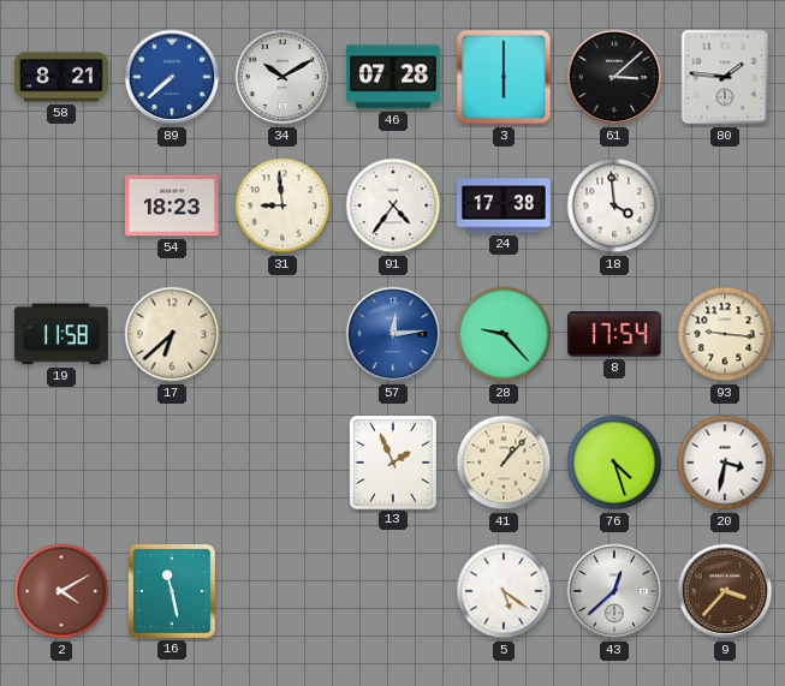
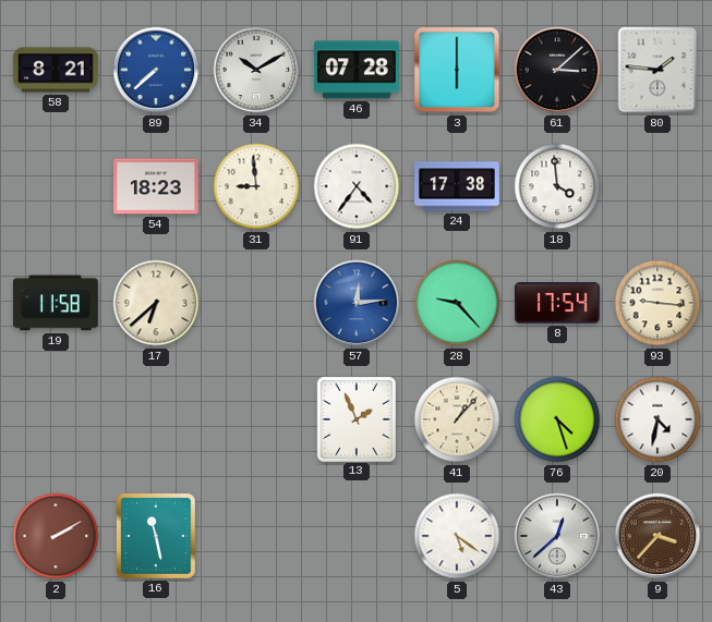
20: 3:32 -> 4:32 (657, 419)
2: 4:10 -> 2:10 (56, 536)
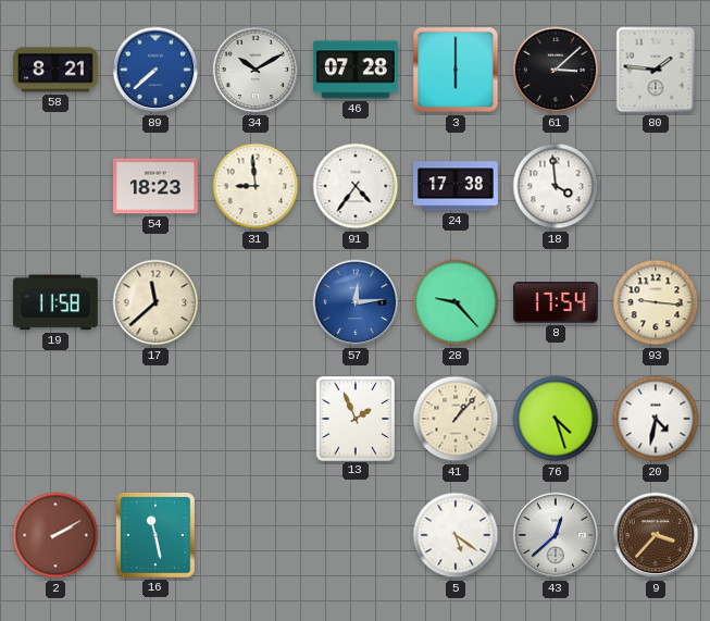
17: 6:38 -> 11:38 (155, 302)
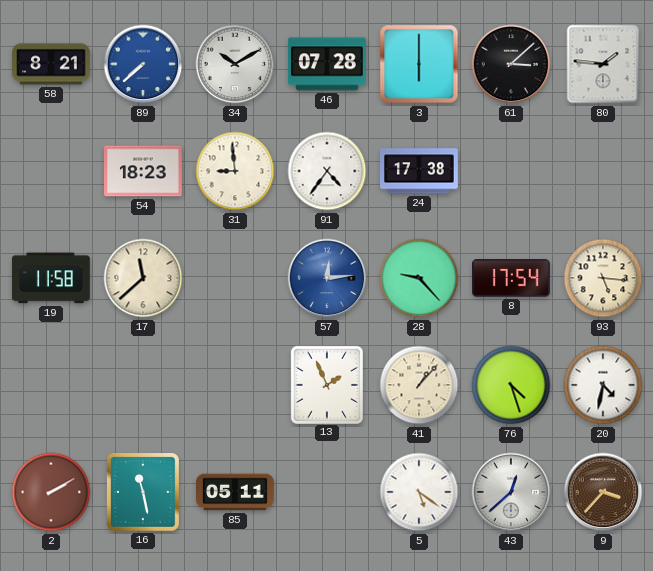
18: 3:59 -> none (556, 186)
93: 9:16 -> 5:16 (603, 278)
85: none -> 05:11 (236, 492)
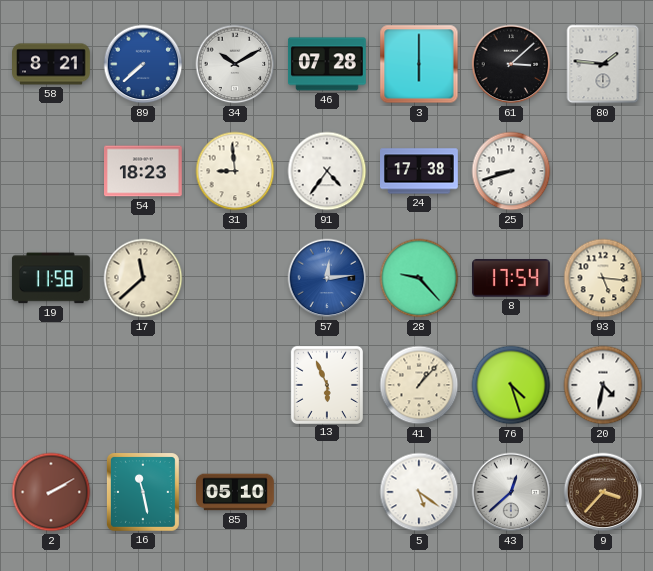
25: none -> 8:42 (511, 171)
13: 1:56 -> 5:56 (326, 384)
85: 05:11 -> 05:10 (236, 492)
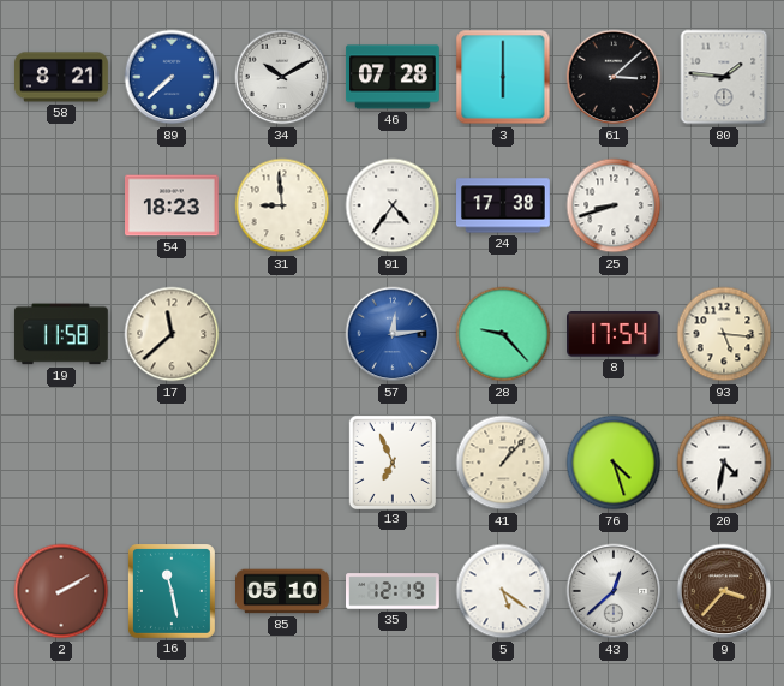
13: 5:56 -> 6:56 (391, 461)
35: none -> 12:19 (394, 591)
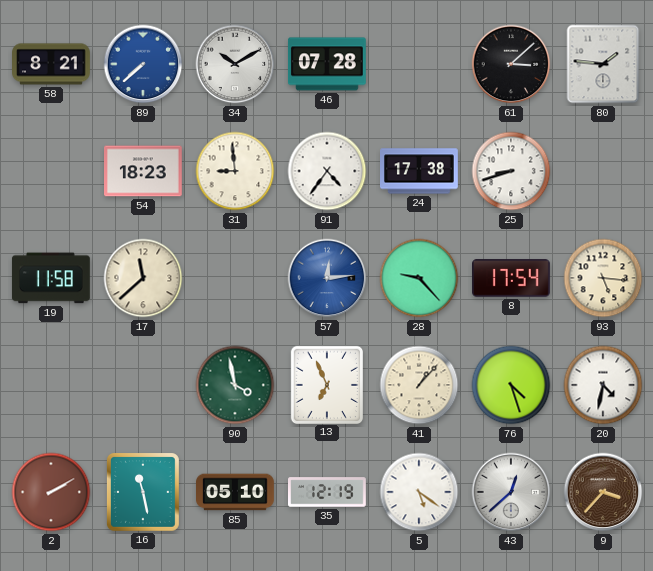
3: 6:00 -> none (503, 77)
90: none -> 3:58 (235, 385)
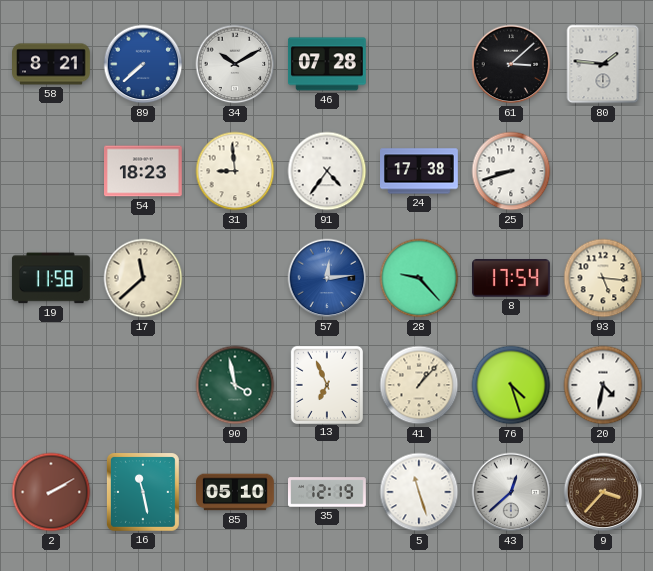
5: 5:21 -> 11:27 (419, 492)
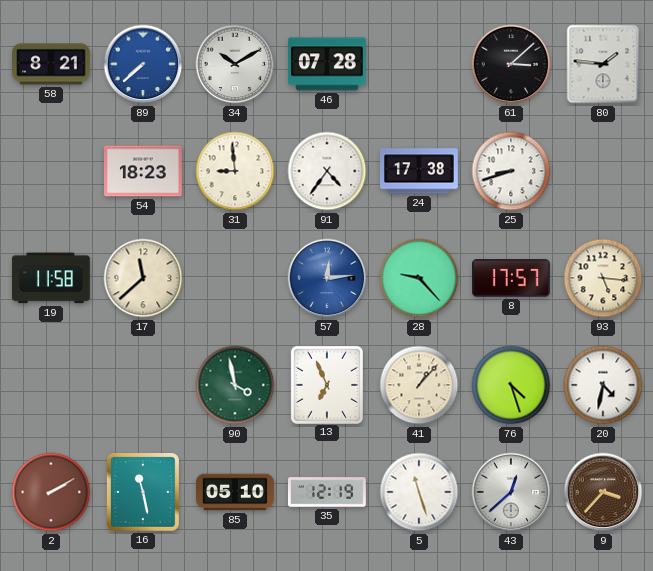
8: 17:54 -> 17:57 (512, 278)
